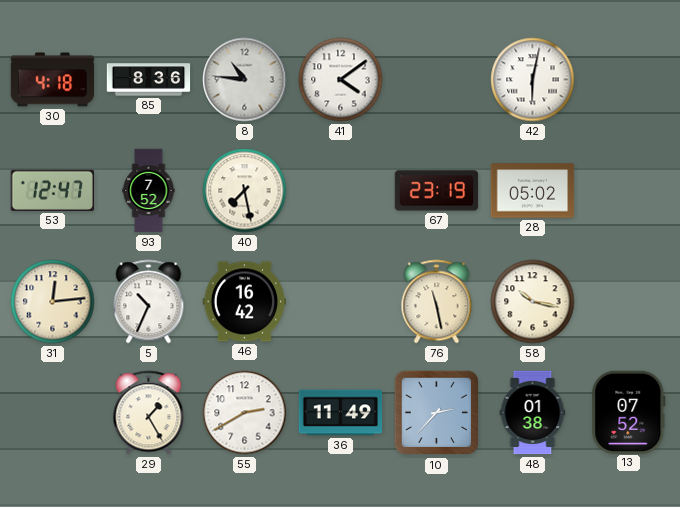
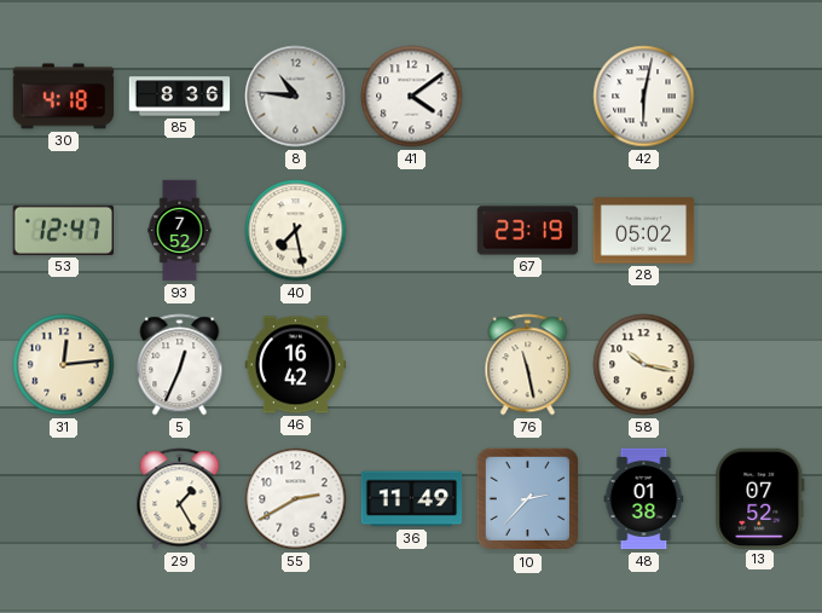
5: 10:34 -> 12:34 (180, 365)
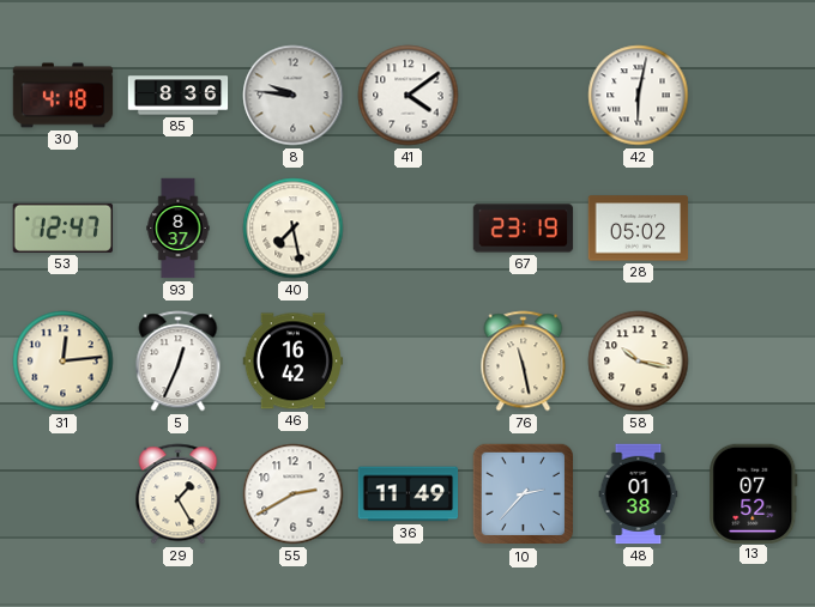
8: 10:46 -> 9:46 (294, 96)
93: 7:52 -> 8:37 (179, 229)
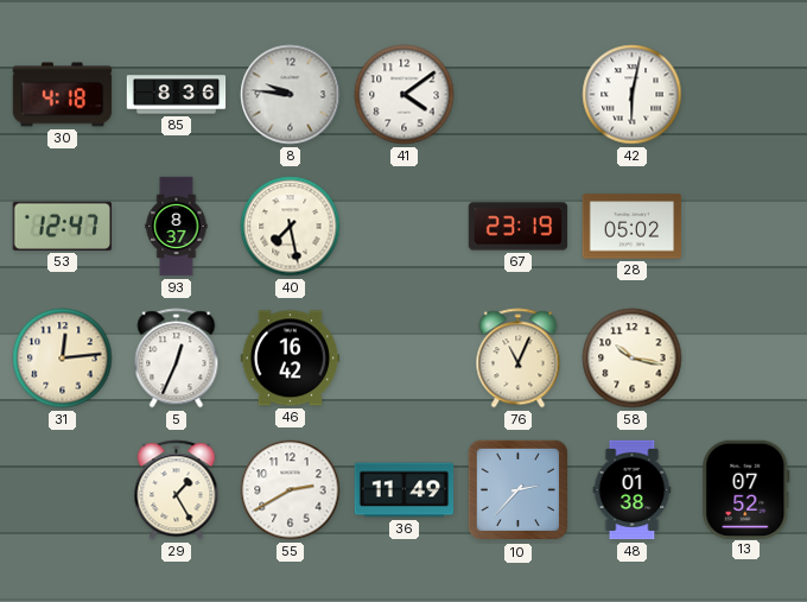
76: 11:28 -> 11:04 (519, 359)
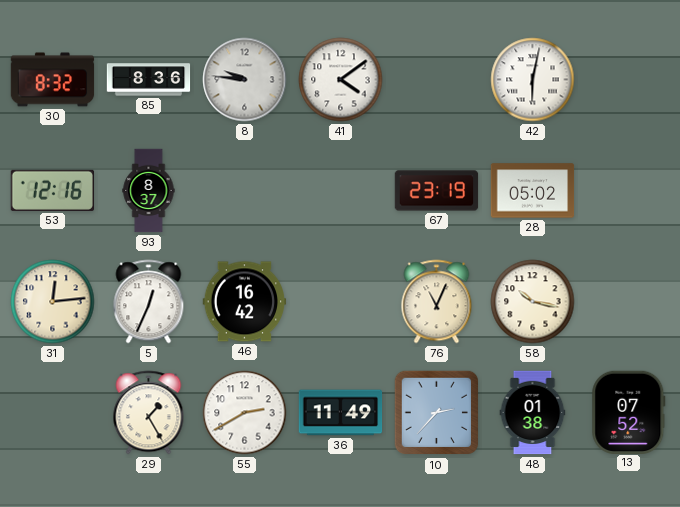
30: 4:18 -> 8:32 (53, 80)
53: 12:47 -> 12:16 (52, 190)
40: 7:28 -> none (291, 227)
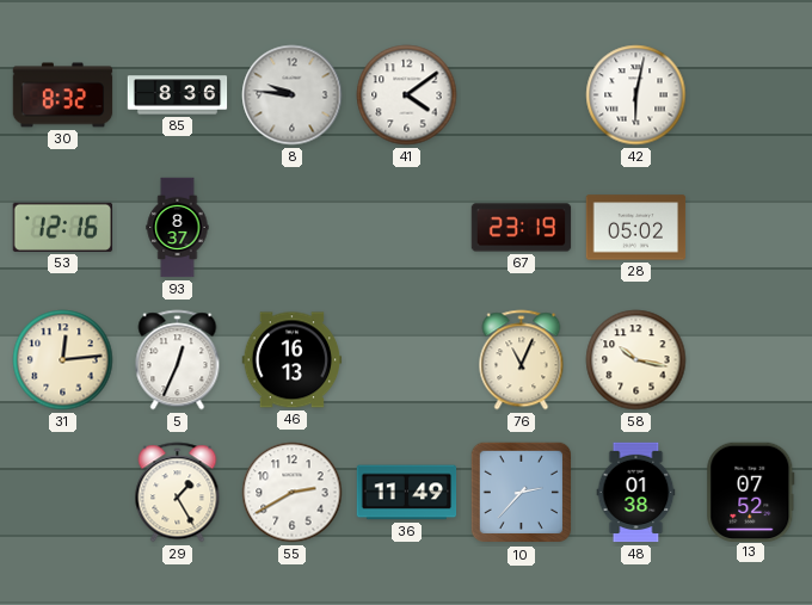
46: 16:42 -> 16:13 (293, 360)
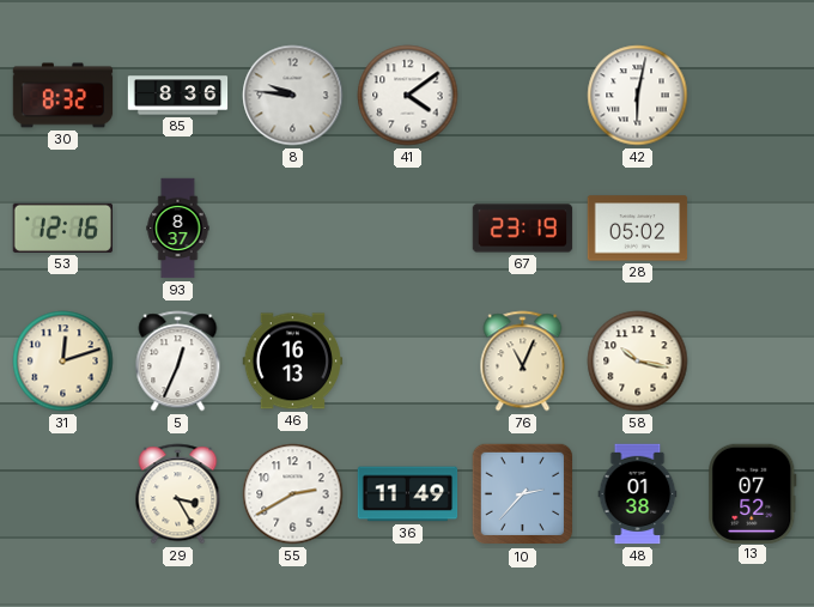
31: 12:14 -> 12:12 (63, 362)
29: 1:25 -> 3:25 (178, 494)
